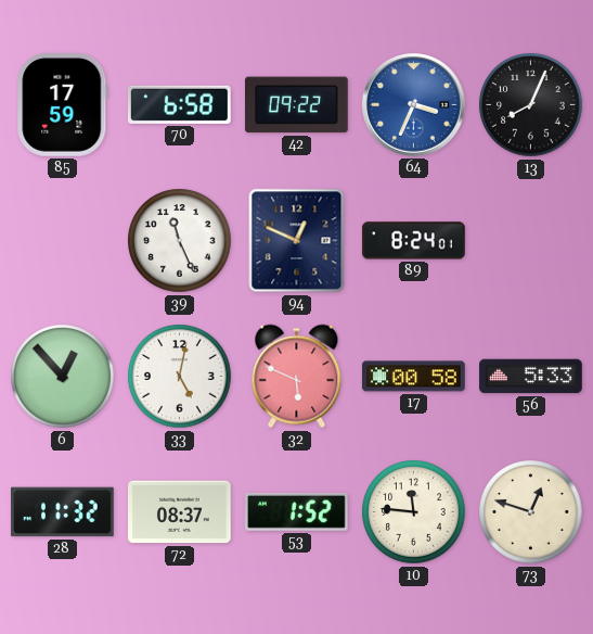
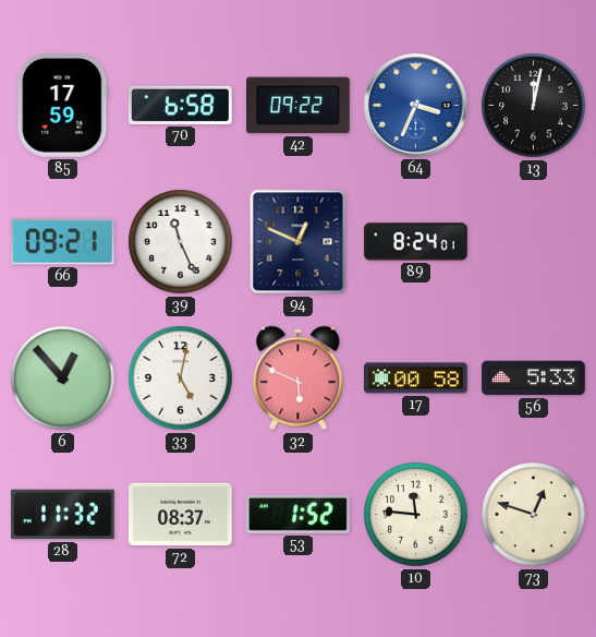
13: 8:04 -> 12:02 (534, 106)
66: none -> 09:21 (62, 242)
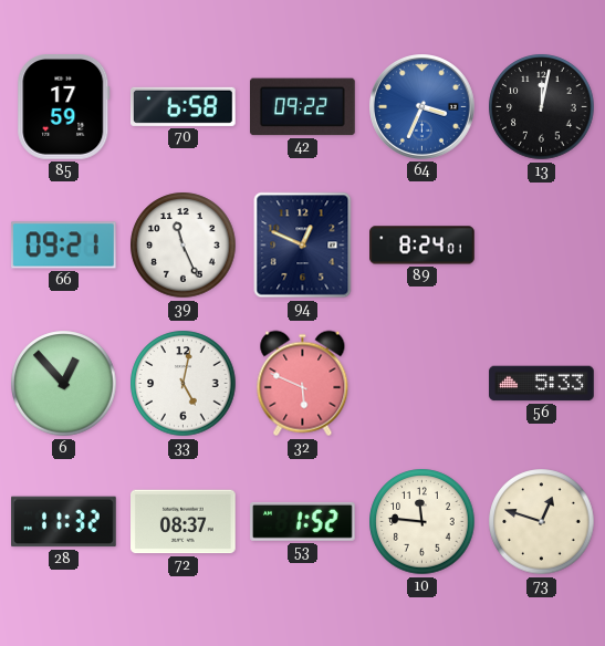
17: 00:58 -> none (416, 378)
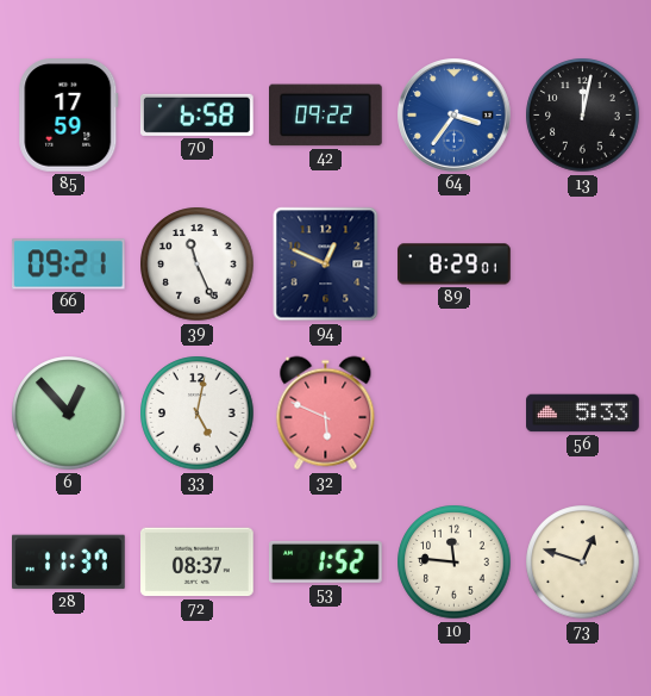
64: 3:34 -> 3:36 (455, 116)
89: 8:24 -> 8:29 (455, 265)
28: 11:32 -> 11:37 (69, 563)
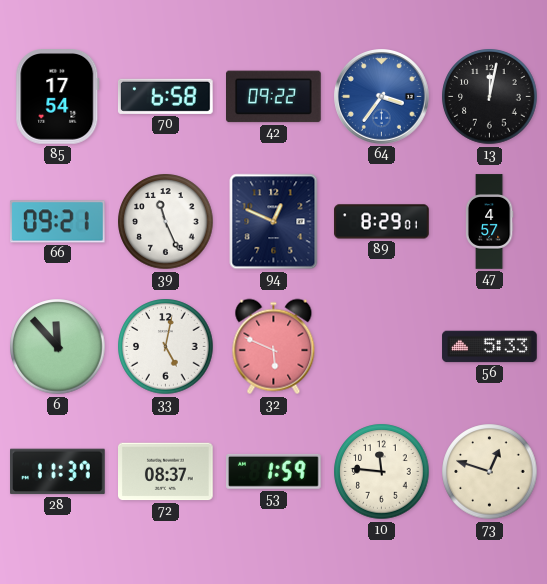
85: 17:59 -> 17:54 (58, 97)
47: none -> 4:57 (489, 222)
6: 12:53 -> 11:53 (58, 347)
53: 1:52 -> 1:59 (274, 471)
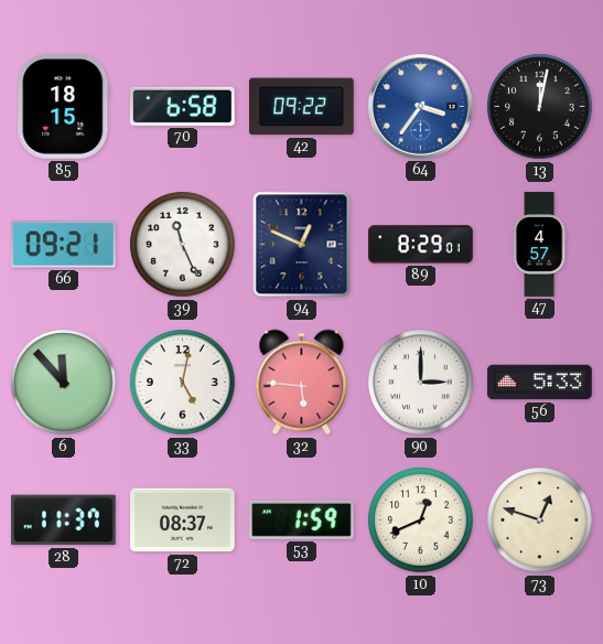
85: 17:54 -> 18:15 (64, 107)
32: 5:49 -> 5:46 (302, 383)
90: none -> 3:00 (421, 383)
10: 11:46 -> 12:41 (421, 520)
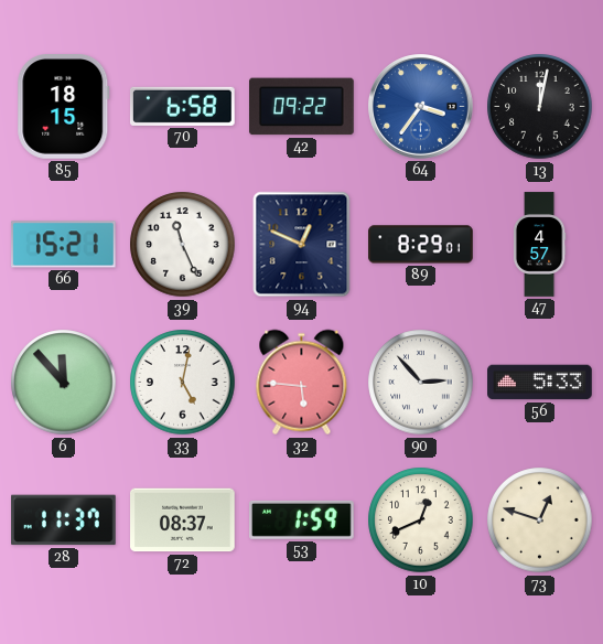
66: 09:21 -> 15:21 (63, 245)
90: 3:00 -> 2:53 (421, 383)
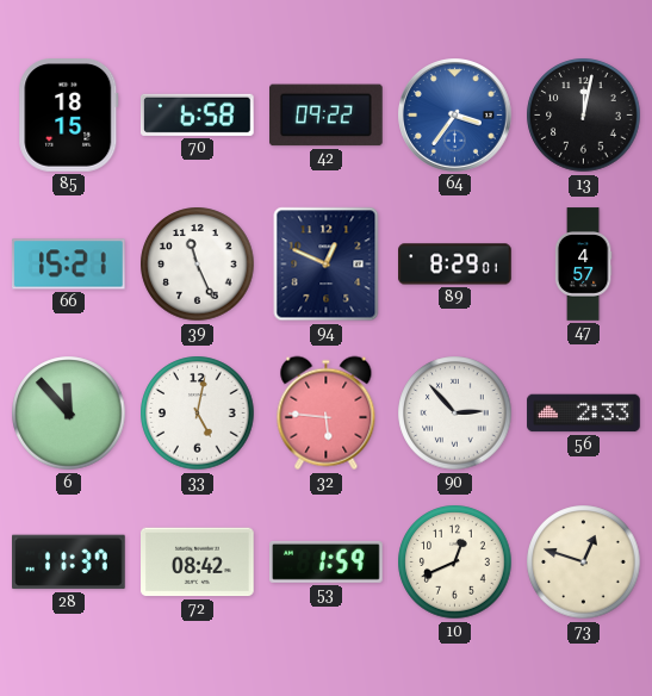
56: 5:33 -> 2:33 (584, 414)
72: 08:37 -> 08:42 (198, 563)
